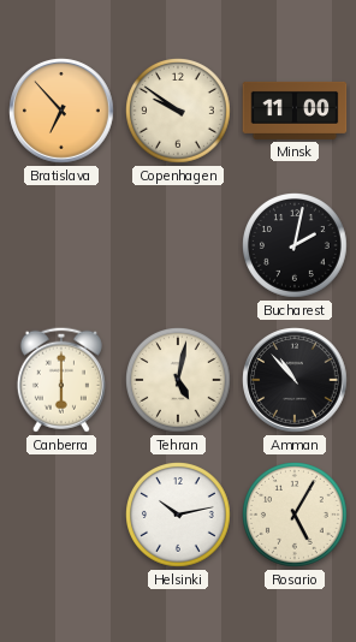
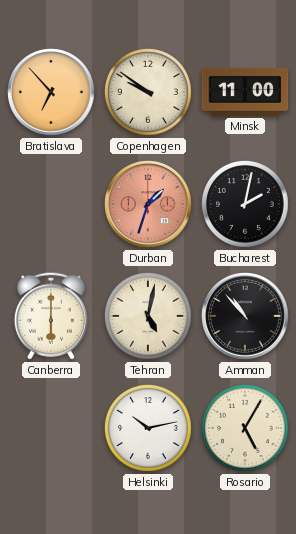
Durban: none -> 1:33 (148, 204)
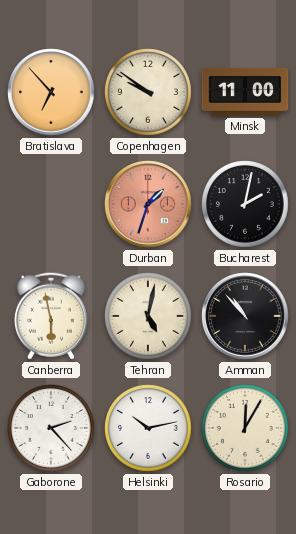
Canberra: 6:00 -> 5:58 (51, 316)
Gaborone: none -> 2:23 (52, 429)
Rosario: 5:05 -> 12:05 (246, 429)
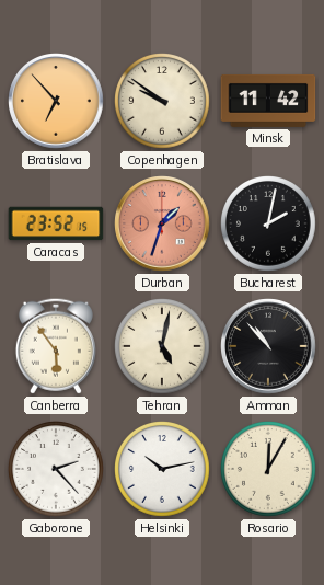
Minsk: 11:00 -> 11:42 (268, 101)
Caracas: none -> 23:52 (56, 223)
Canberra: 5:58 -> 5:54 (56, 346)
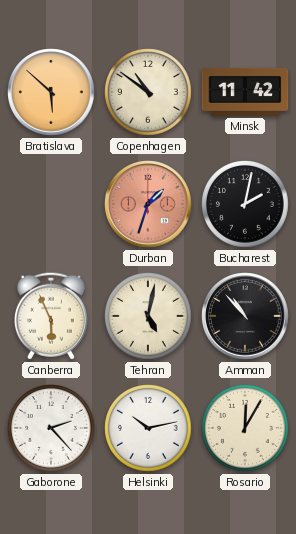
Bratislava: 6:53 -> 5:52 (51, 92)
Copenhagen: 9:51 -> 10:51 (149, 93)
Caracas: 23:52 -> none (56, 223)
Canberra: 5:54 -> 5:56 (51, 316)
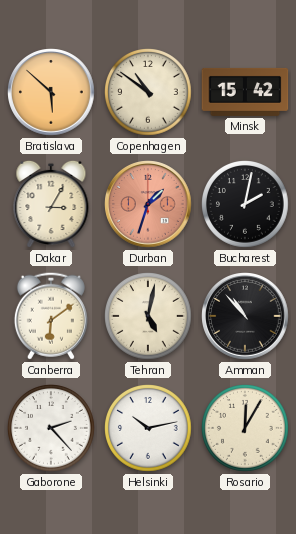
Minsk: 11:42 -> 15:42 (245, 92)
Dakar: none -> 3:05 (51, 204)
Canberra: 5:56 -> 6:09 (51, 316)
